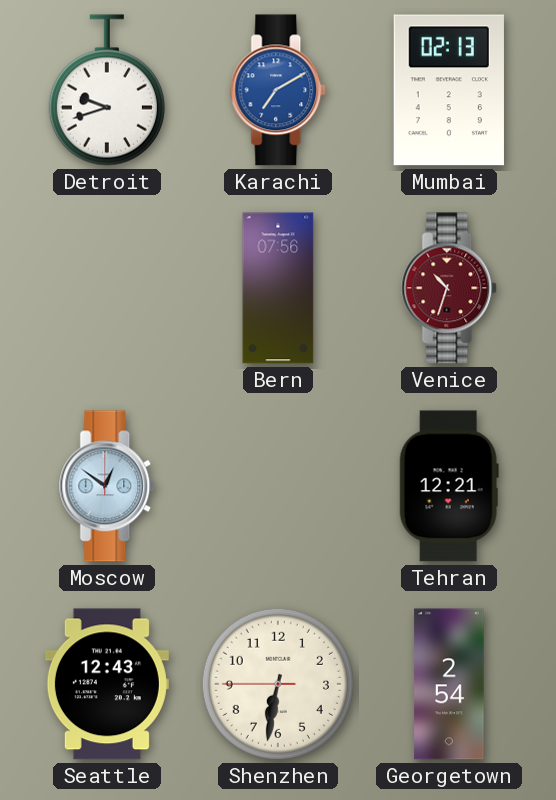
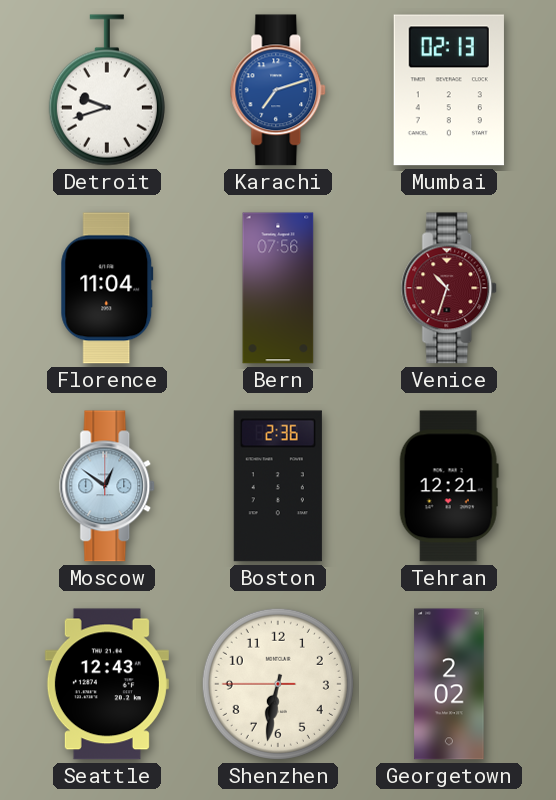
Karachi: 7:10 -> 7:12 (279, 90)
Florence: none -> 11:04 (107, 288)
Boston: none -> 2:36 (278, 486)
Georgetown: 2:54 -> 2:02 (449, 684)
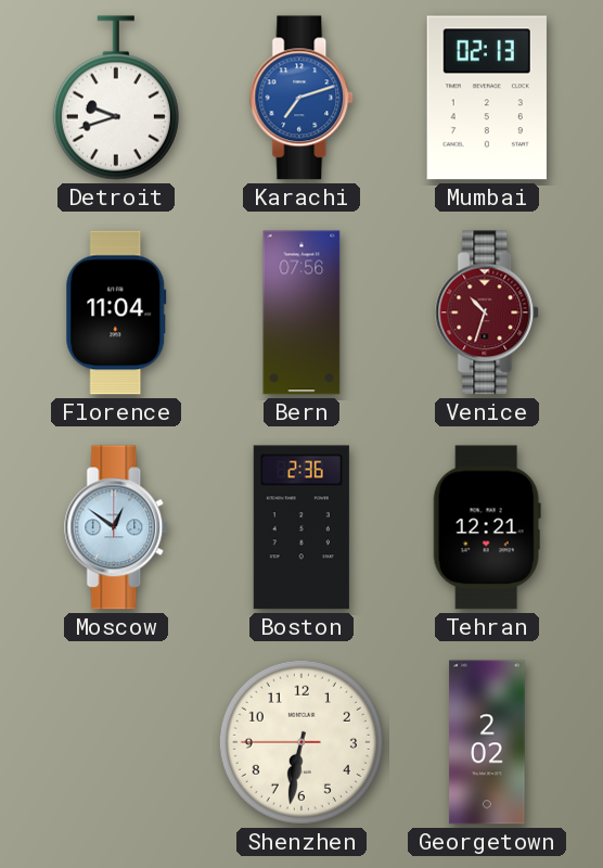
Seattle: 12:43 -> none (107, 684)
